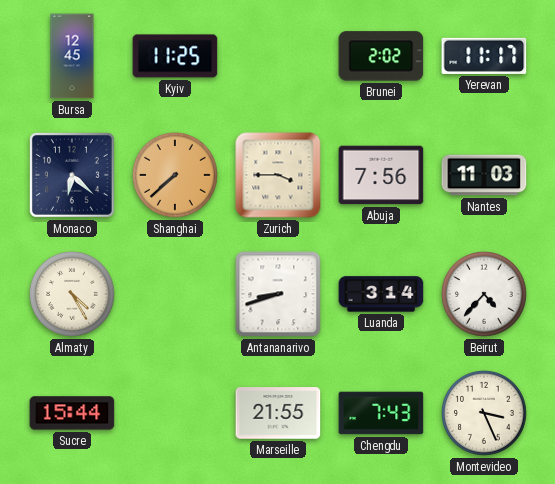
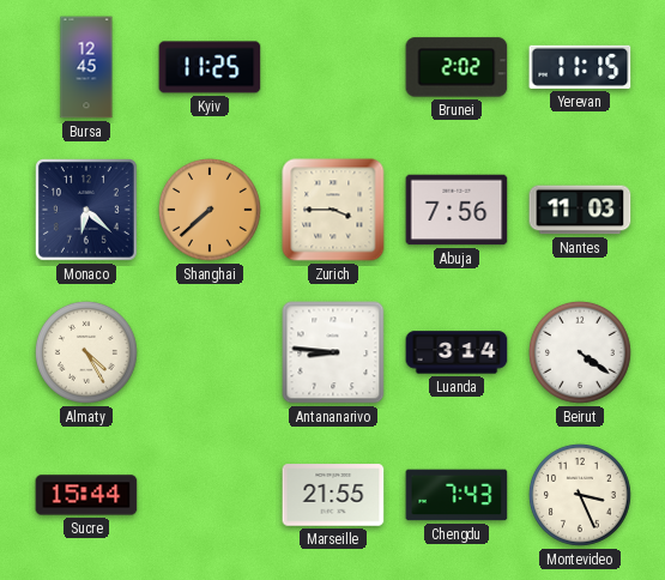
Yerevan: 11:17 -> 11:15 (580, 67)
Antananarivo: 8:42 -> 8:46 (333, 352)
Beirut: 4:37 -> 4:21 (581, 354)
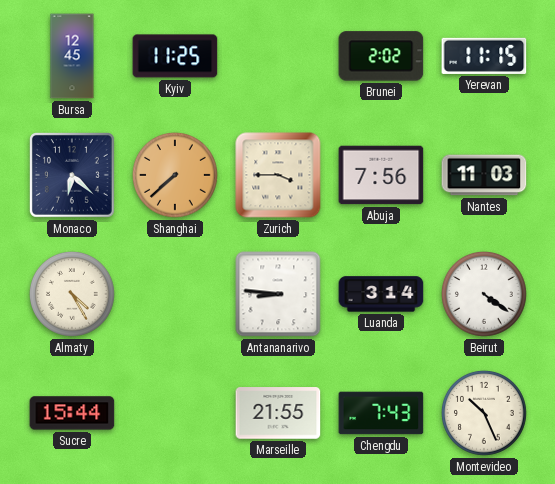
Montevideo: 3:26 -> 10:26 (485, 414)
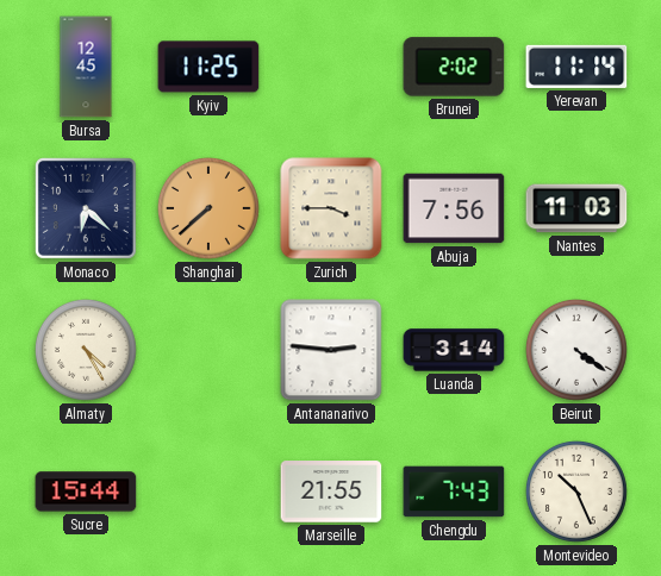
Yerevan: 11:15 -> 11:14 (576, 67)
Antananarivo: 8:46 -> 2:46 (331, 350)
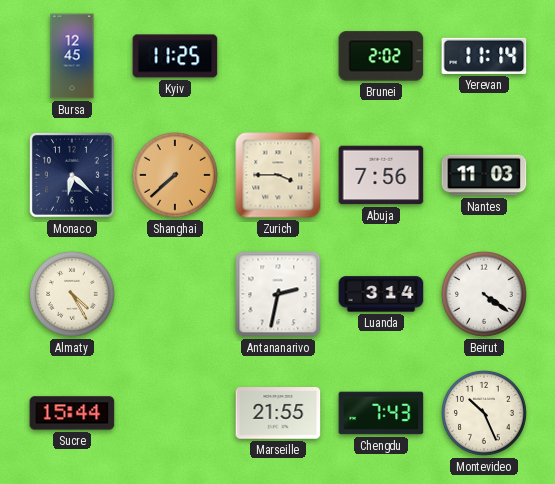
Antananarivo: 2:46 -> 2:32 (278, 294)
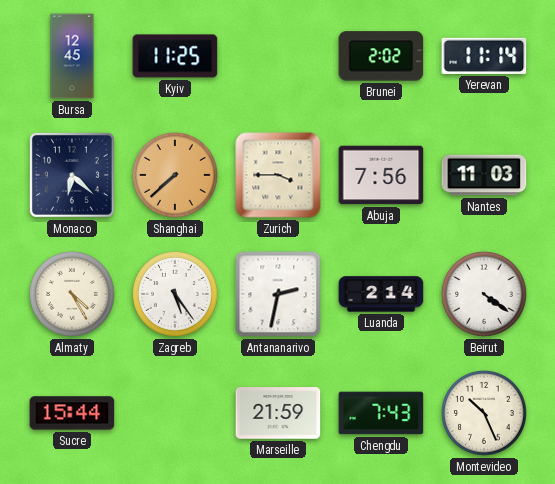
Zagreb: none -> 5:24 (176, 295)
Luanda: 3:14 -> 2:14 (381, 294)
Marseille: 21:55 -> 21:59 (278, 413)
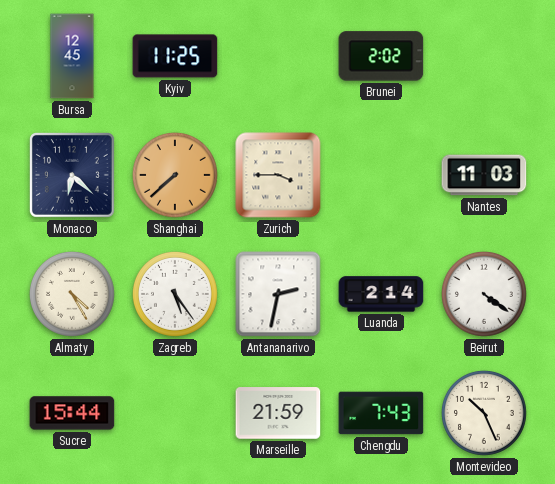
Yerevan: 11:14 -> none (484, 56)
Abuja: 7:56 -> none (381, 175)
